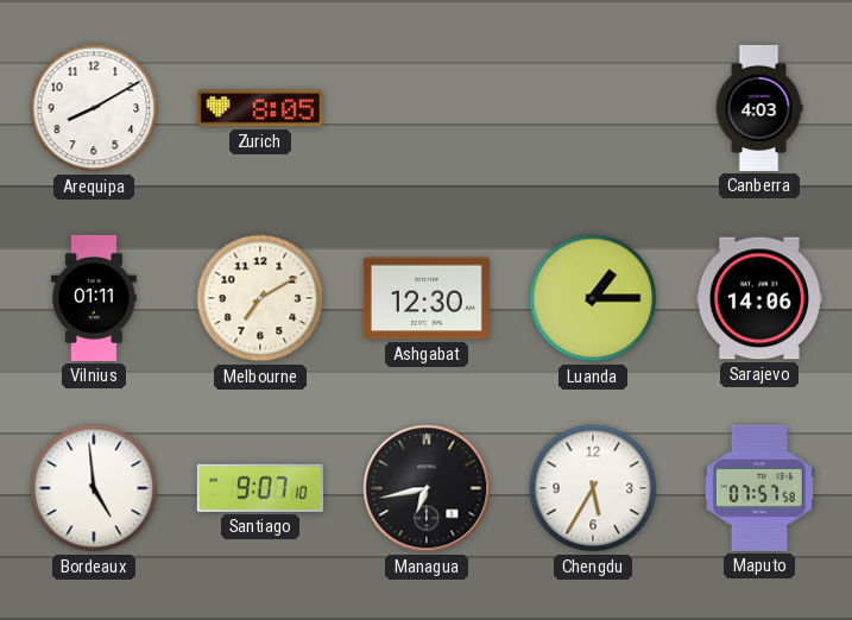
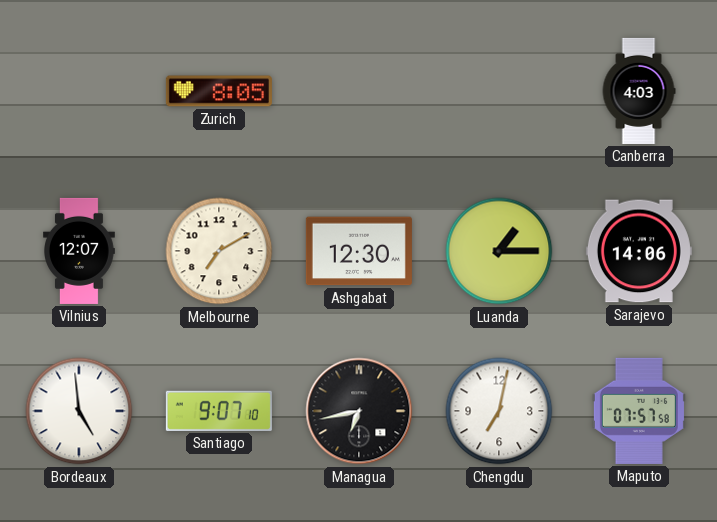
Arequipa: 8:10 -> none (94, 108)
Vilnius: 01:11 -> 12:07 (80, 251)
Chengdu: 5:35 -> 7:02 (499, 411)
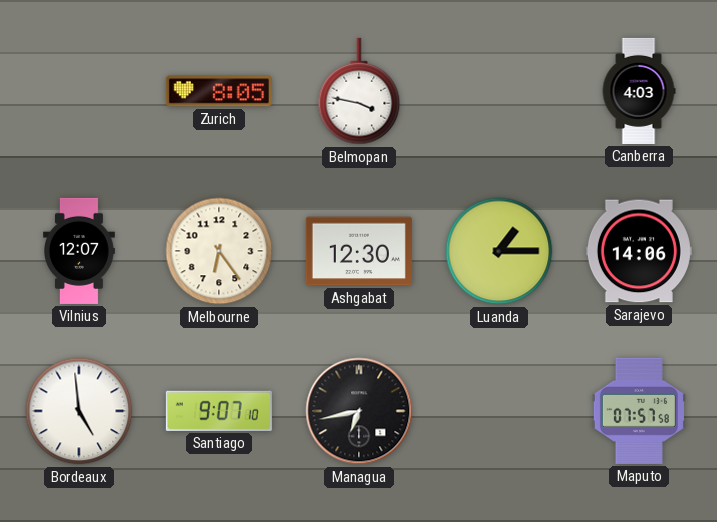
Belmopan: none -> 3:47 (359, 91)
Melbourne: 7:10 -> 6:24 (219, 251)
Chengdu: 7:02 -> none (499, 411)
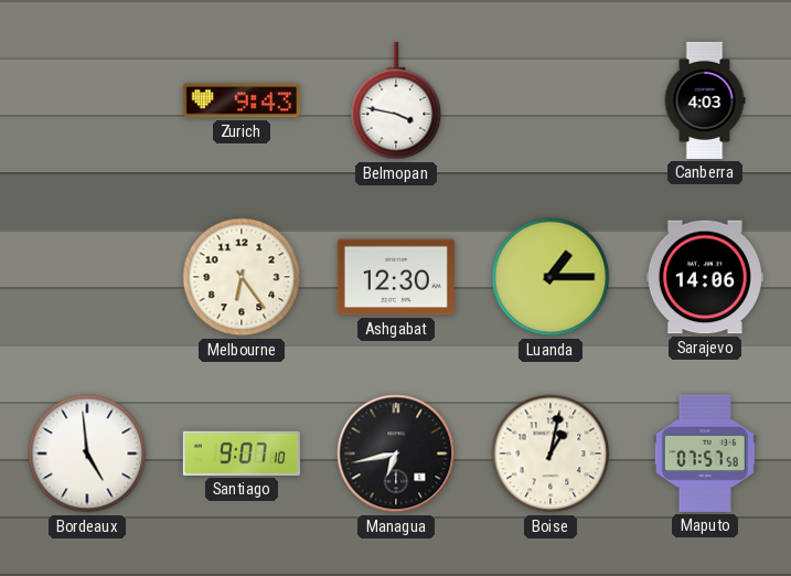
Zurich: 8:05 -> 9:43 (242, 100)
Vilnius: 12:07 -> none (80, 251)
Boise: none -> 1:02 (551, 454)
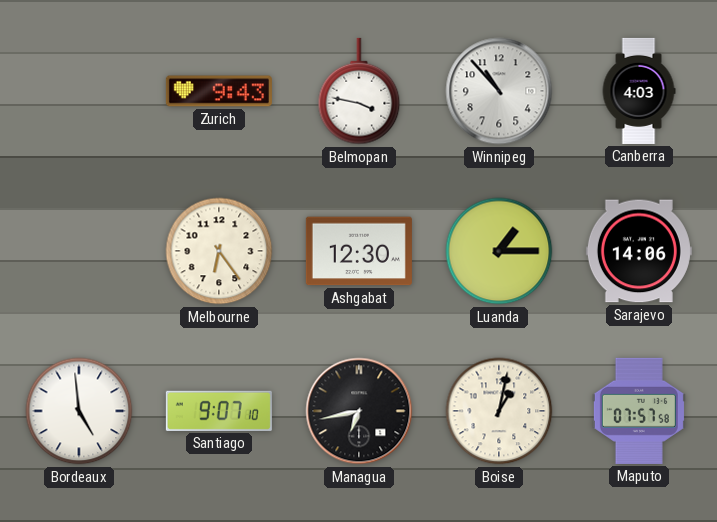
Winnipeg: none -> 10:53 (499, 91)
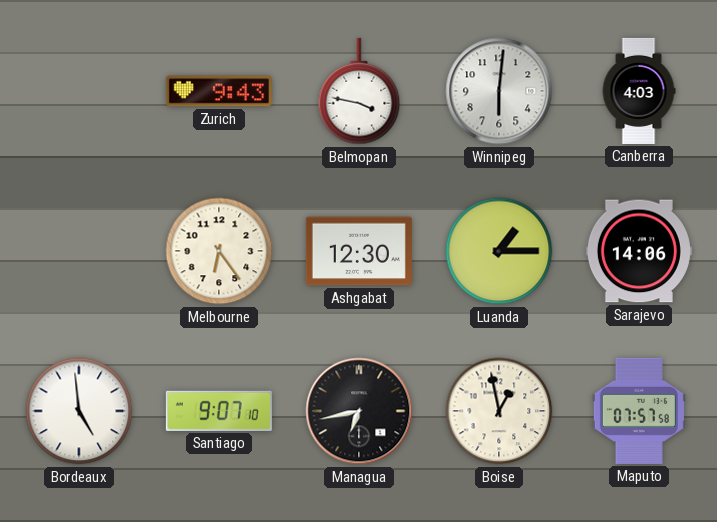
Winnipeg: 10:53 -> 6:01 (499, 91)
Boise: 1:02 -> 12:58 (499, 411)
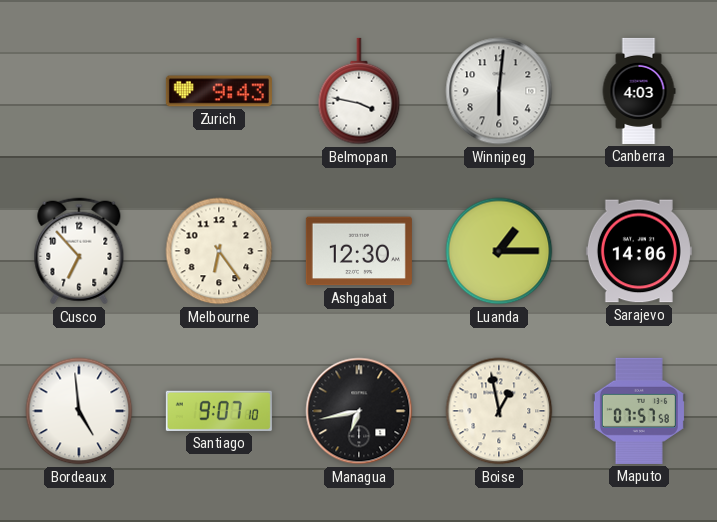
Cusco: none -> 6:53 (79, 251)
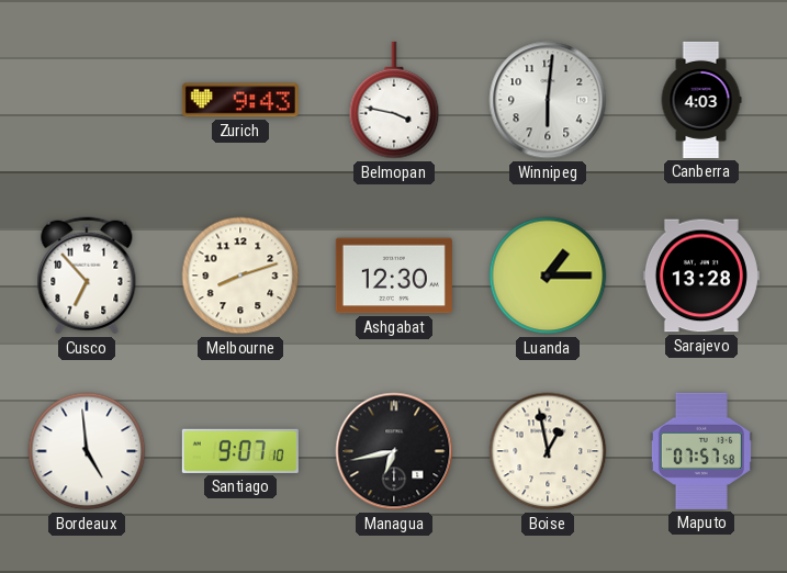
Melbourne: 6:24 -> 8:12 (240, 276)
Sarajevo: 14:06 -> 13:28 (701, 276)
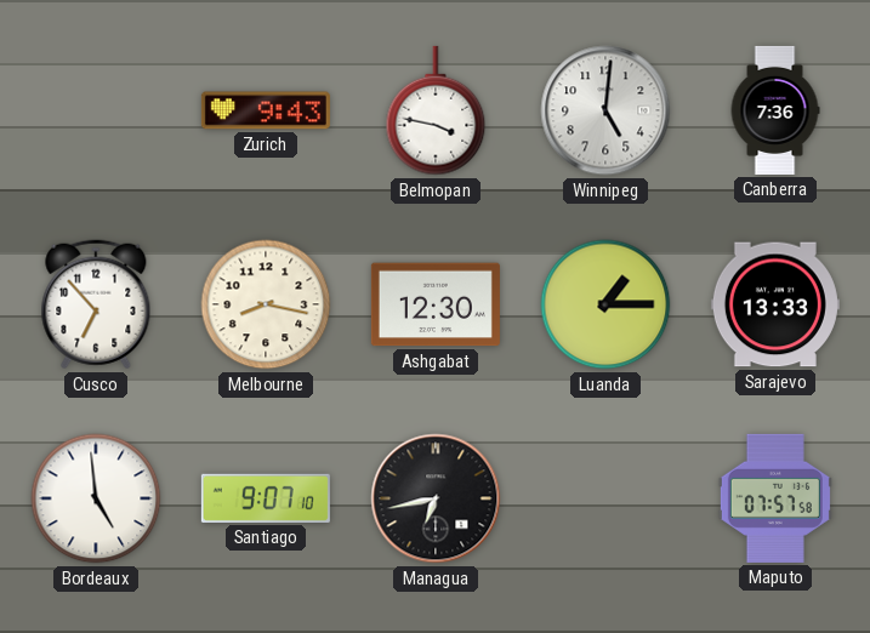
Winnipeg: 6:01 -> 5:01 (605, 110)
Canberra: 4:03 -> 7:36 (775, 110)
Melbourne: 8:12 -> 8:17 (266, 304)
Sarajevo: 13:28 -> 13:33 (775, 304)
Boise: 12:58 -> none (548, 451)
